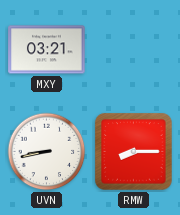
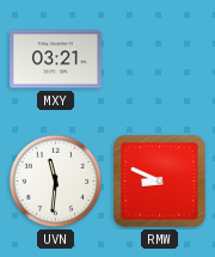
UVN: 8:43 -> 11:31 (56, 182)
RMW: 8:15 -> 8:49 (160, 182)
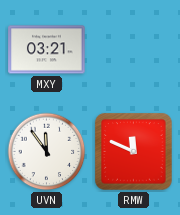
UVN: 11:31 -> 11:54 (47, 152)
RMW: 8:49 -> 11:49 (134, 152)
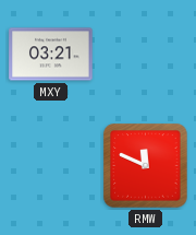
UVN: 11:54 -> none (47, 152)
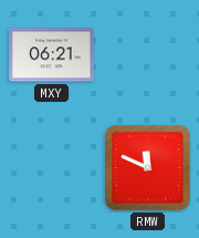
MXY: 03:21 -> 06:21 (52, 55)
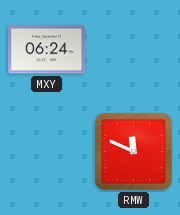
MXY: 06:21 -> 06:24 (47, 50)
